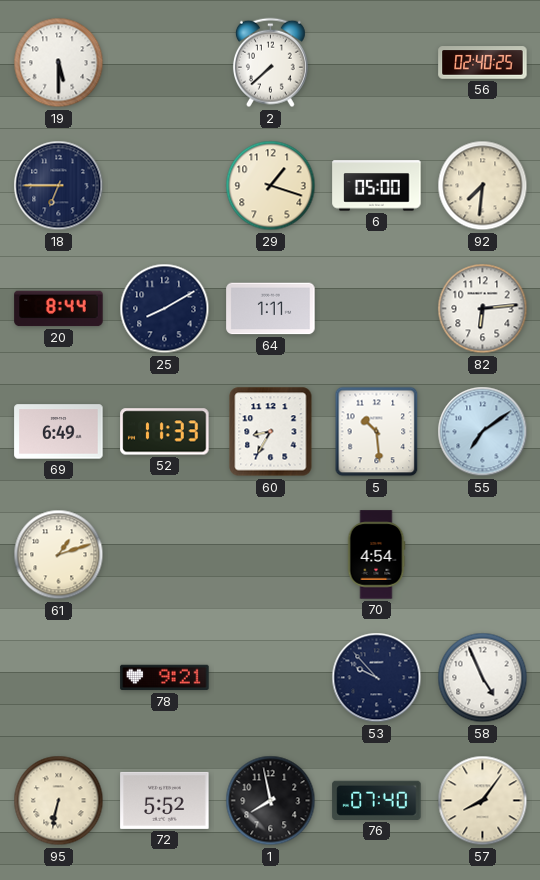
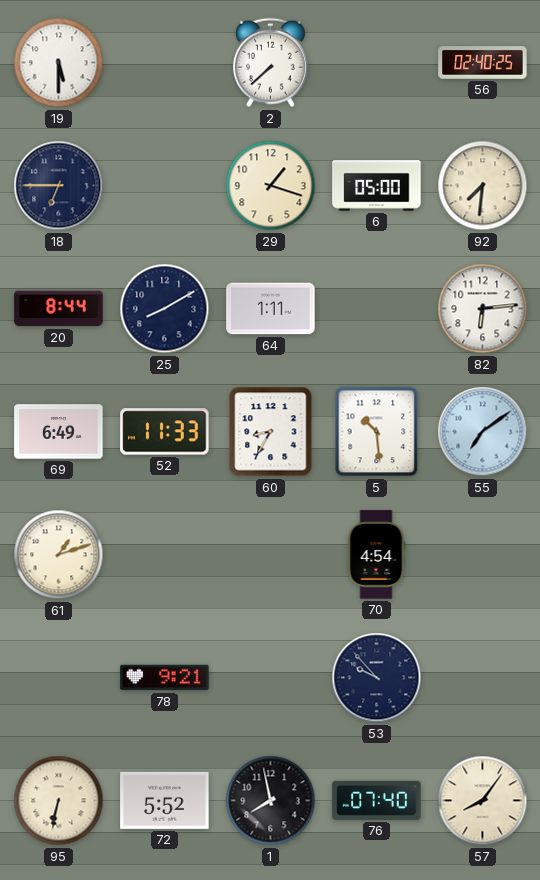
58: 4:56 -> none (483, 678)
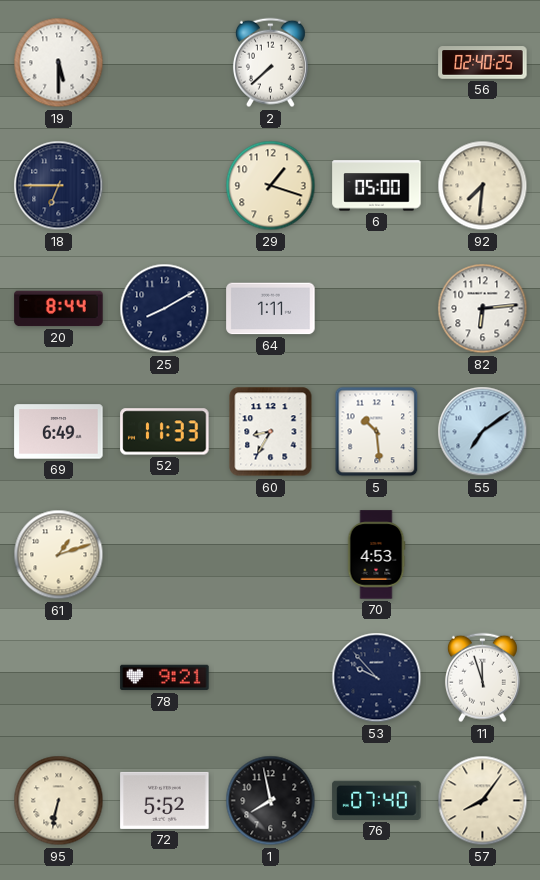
70: 4:54 -> 4:53 (376, 555)
11: none -> 11:57 (482, 678)
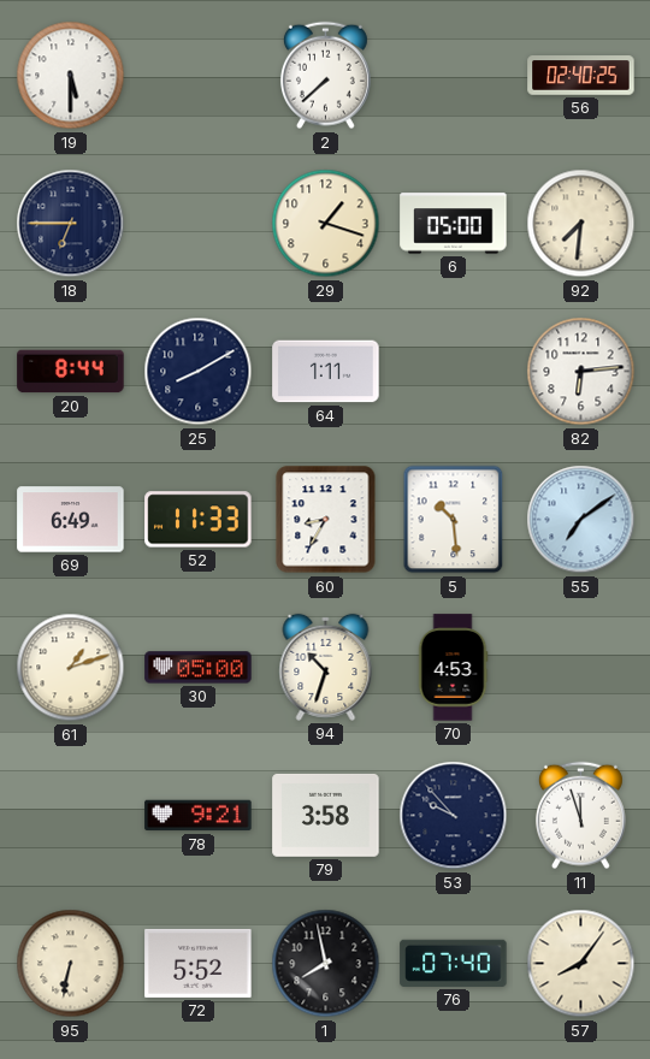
30: none -> 05:00 (199, 668)
94: none -> 10:33 (326, 667)
79: none -> 3:58 (326, 815)
